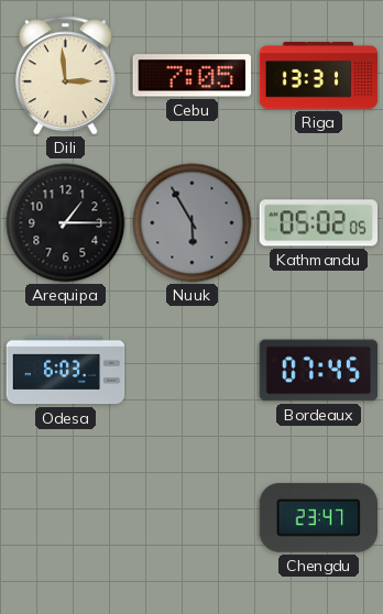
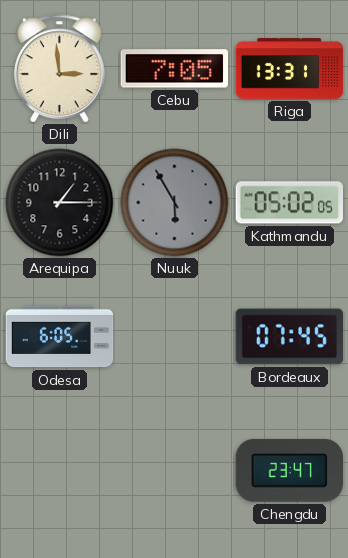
Odesa: 6:03 -> 6:05 (60, 337)
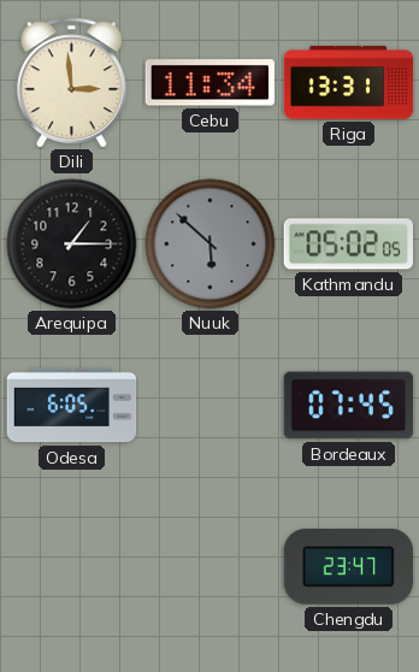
Cebu: 7:05 -> 11:34 (209, 83)
Nuuk: 5:55 -> 5:52 (211, 244)
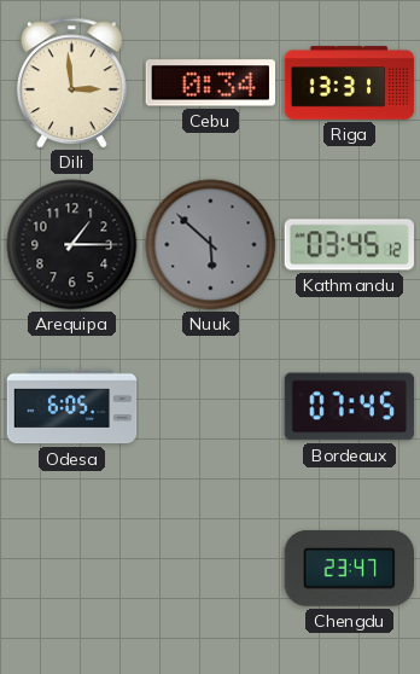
Cebu: 11:34 -> 0:34 (210, 83)
Kathmandu: 05:02 -> 03:45 (349, 245)
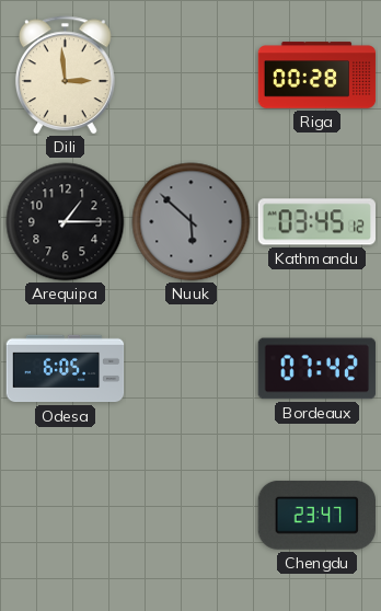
Cebu: 0:34 -> none (210, 83)
Riga: 13:31 -> 00:28 (317, 76)
Bordeaux: 07:45 -> 07:42 (317, 369)
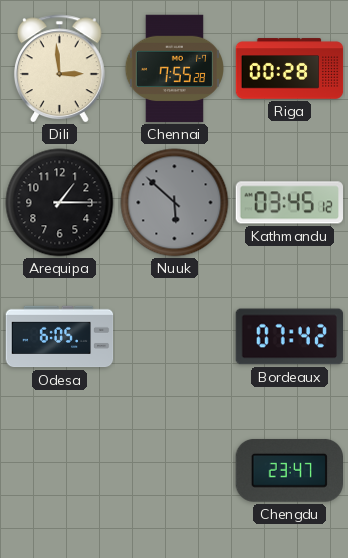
Chennai: none -> 7:55 (174, 69)
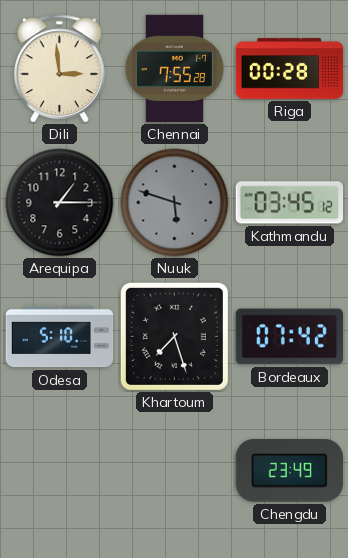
Nuuk: 5:52 -> 5:48 (175, 203)
Odesa: 6:05 -> 5:10 (60, 337)
Khartoum: none -> 7:27 (174, 336)
Chengdu: 23:47 -> 23:49 (289, 470)
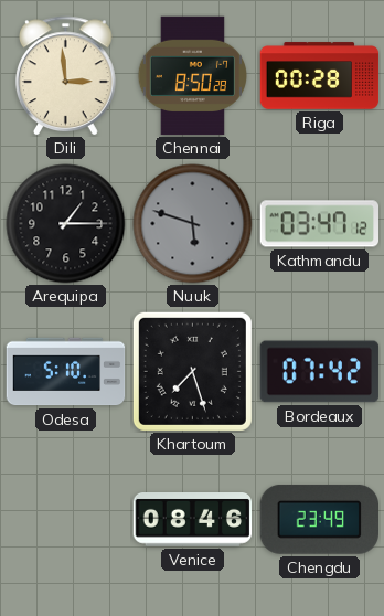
Chennai: 7:55 -> 8:50 (192, 76)
Kathmandu: 03:45 -> 03:47 (319, 224)
Venice: none -> 08:46 (193, 520)
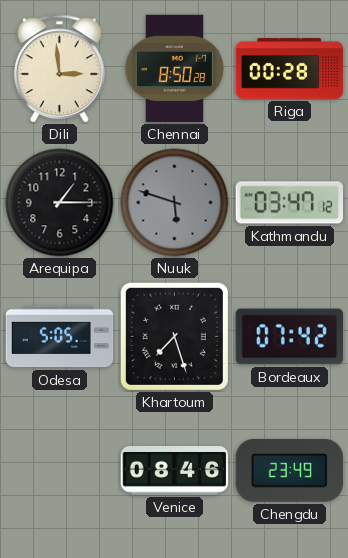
Odesa: 5:10 -> 5:05 (60, 337)
